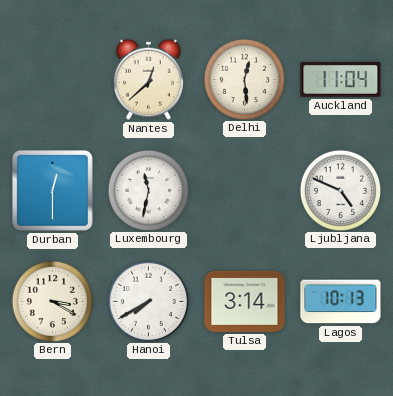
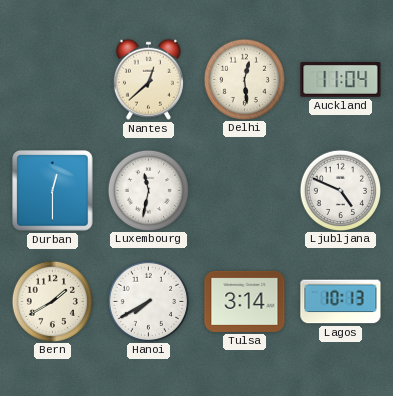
Bern: 3:20 -> 1:40 (52, 301)
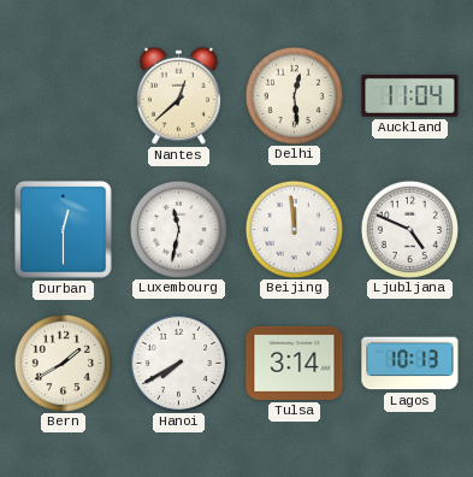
Beijing: none -> 11:59 (294, 229)
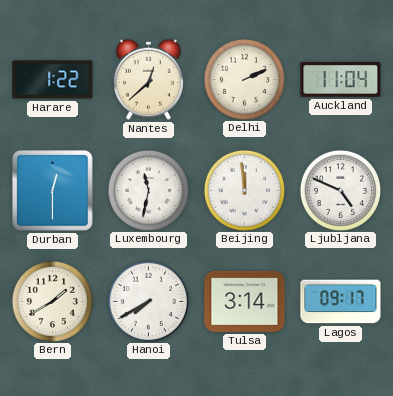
Harare: none -> 1:22 (53, 80)
Delhi: 12:29 -> 2:11 (244, 79)
Lagos: 10:13 -> 09:17 (341, 302)
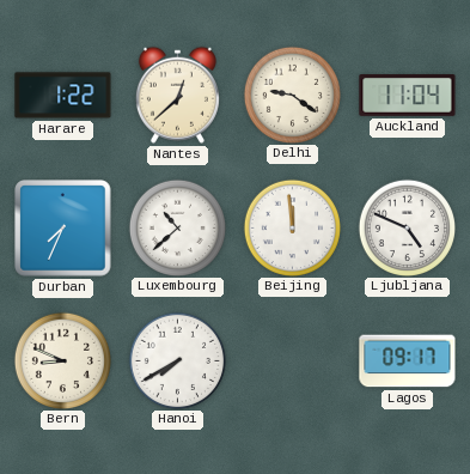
Delhi: 2:11 -> 9:21 (292, 95)
Durban: 12:30 -> 7:34 (63, 229)
Luxembourg: 11:32 -> 10:38 (177, 227)
Bern: 1:40 -> 8:49 (62, 360)
Tulsa: 3:14 -> none (245, 301)
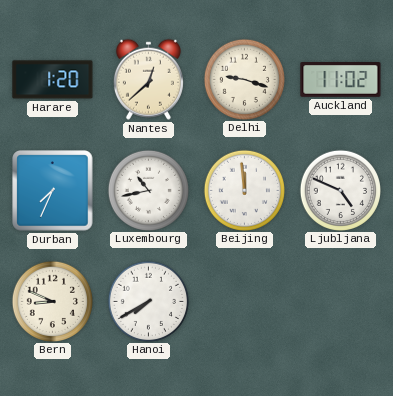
Harare: 1:22 -> 1:20 (53, 80)
Delhi: 9:21 -> 9:18 (244, 79)
Auckland: 11:04 -> 11:02 (341, 80)
Luxembourg: 10:38 -> 10:43 (148, 190)
Lagos: 09:17 -> none (408, 361)
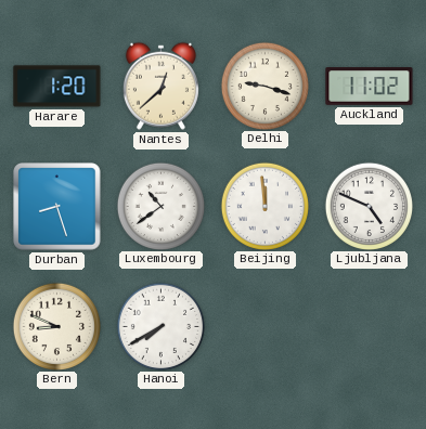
Durban: 7:34 -> 8:27 (57, 207)
Luxembourg: 10:43 -> 10:39 (160, 206)
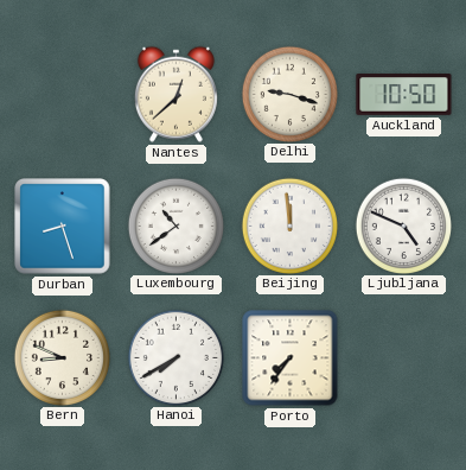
Harare: 1:20 -> none (57, 87)
Auckland: 11:02 -> 10:50 (404, 95)
Porto: none -> 7:36 (291, 358)
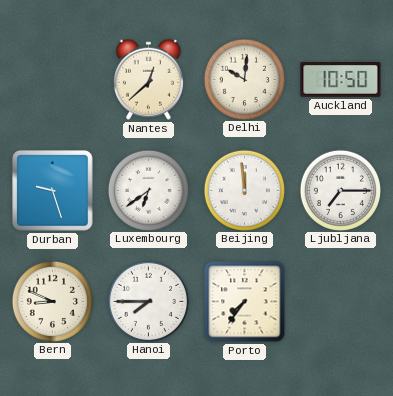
Delhi: 9:18 -> 10:01 (244, 79)
Durban: 8:27 -> 9:27 (53, 191)
Luxembourg: 10:39 -> 6:39 (148, 190)
Ljubljana: 4:49 -> 7:15 (340, 190)
Hanoi: 7:40 -> 7:45 (148, 301)
